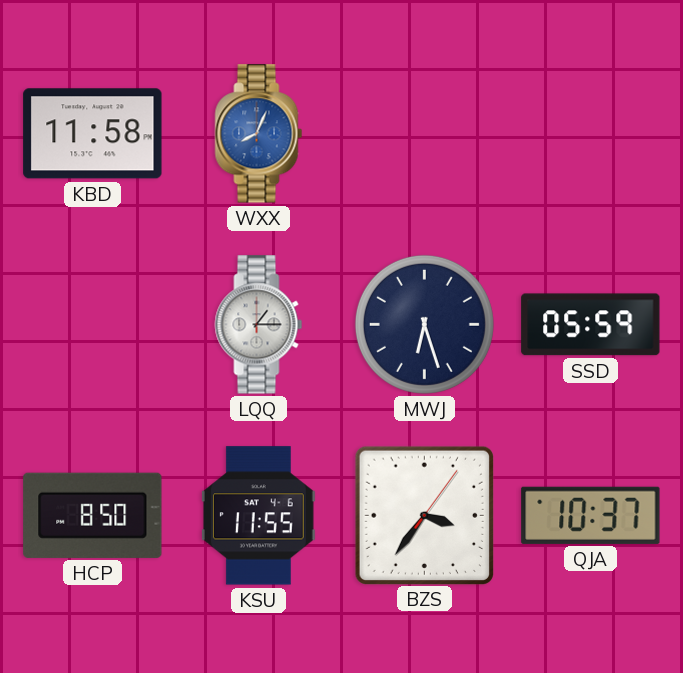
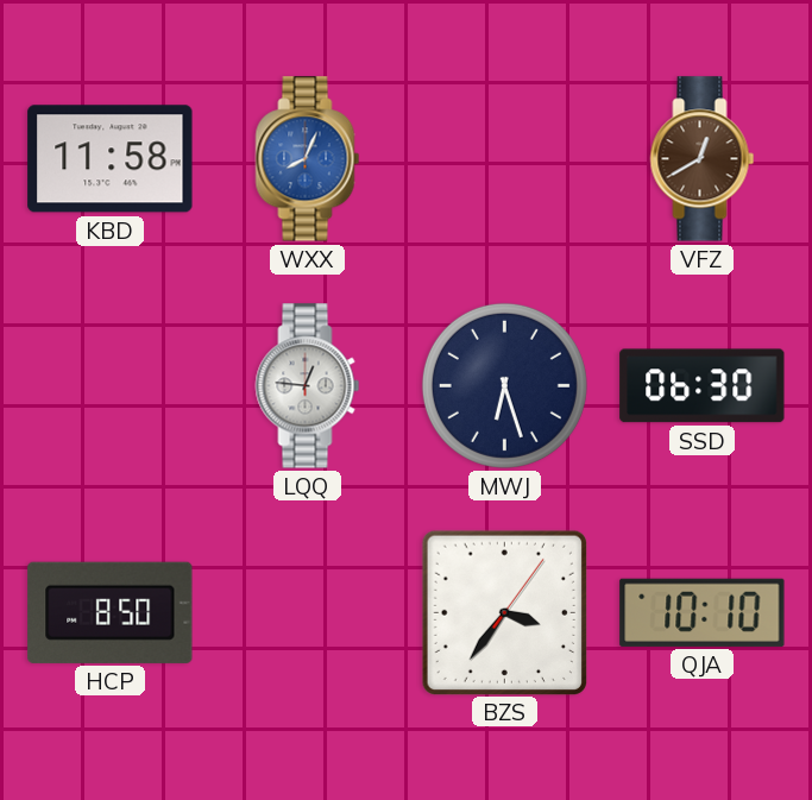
VFZ: none -> 12:40 (703, 159)
LQQ: 1:15 -> 12:46 (308, 386)
SSD: 05:59 -> 06:30 (703, 386)
KSU: 11:55 -> none (258, 516)
QJA: 10:37 -> 10:10 (703, 612)
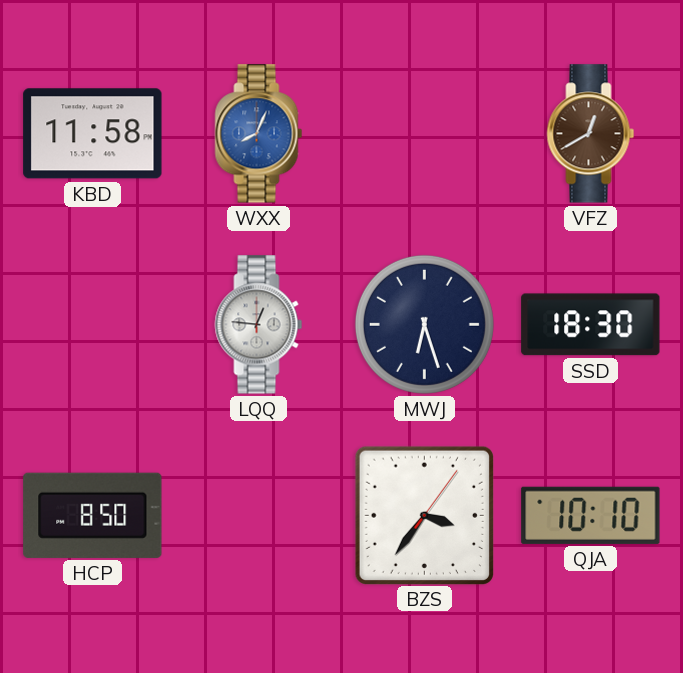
SSD: 06:30 -> 18:30 (591, 325)
